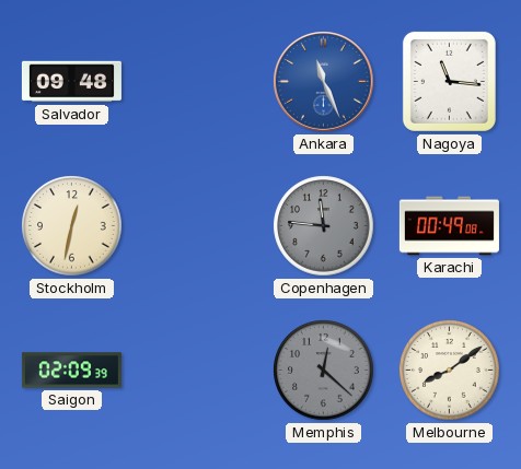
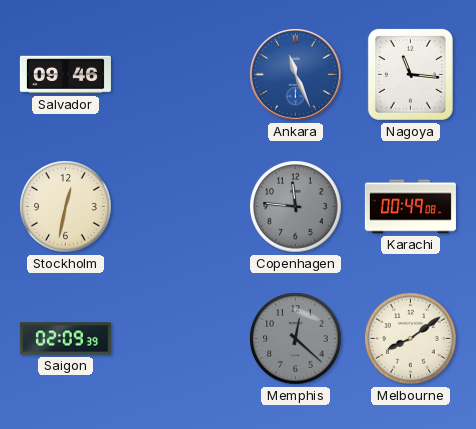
Salvador: 09:48 -> 09:46 (65, 75)
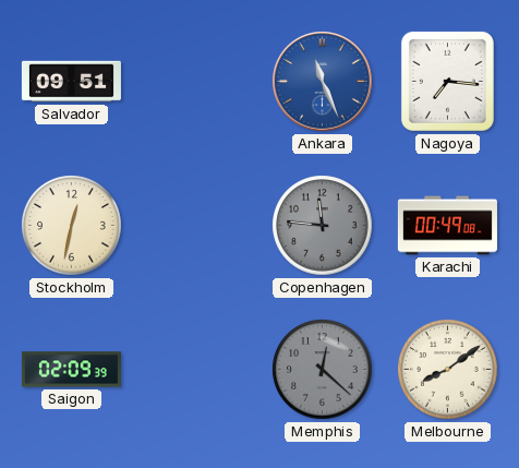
Salvador: 09:46 -> 09:51 (71, 82)
Nagoya: 11:16 -> 7:16 (447, 81)
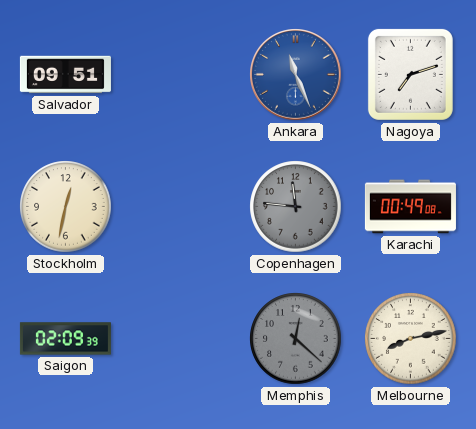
Nagoya: 7:16 -> 7:12 (410, 74)
Melbourne: 8:09 -> 8:13 (411, 339)
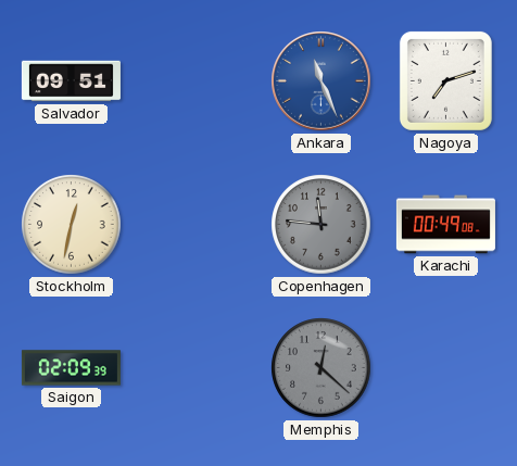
Melbourne: 8:13 -> none (411, 339)
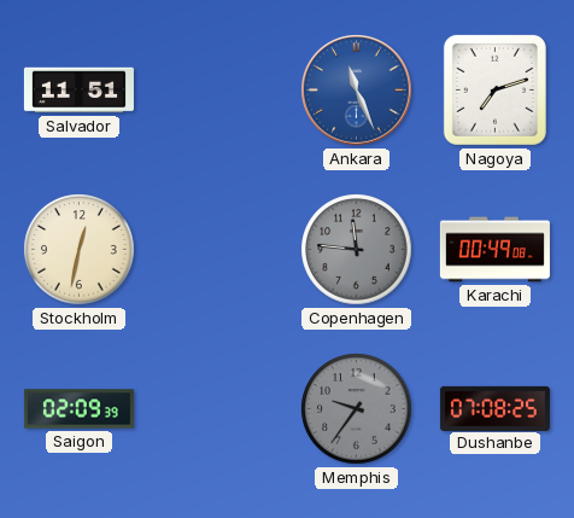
Salvador: 09:51 -> 11:51 (78, 91)
Memphis: 12:22 -> 9:36 (357, 409)
Dushanbe: none -> 07:08 (494, 408)
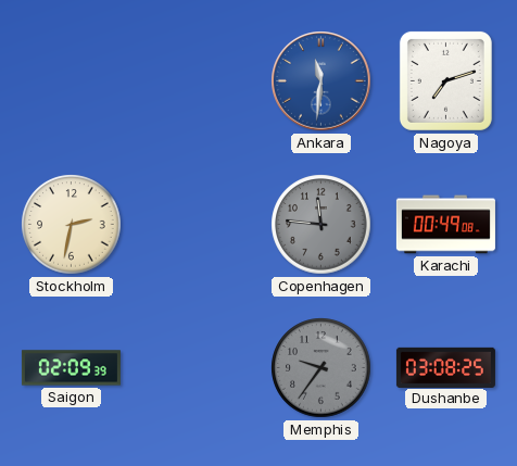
Salvador: 11:51 -> none (78, 91)
Ankara: 11:26 -> 11:31 (321, 81)
Stockholm: 12:32 -> 2:32 (72, 225)
Dushanbe: 07:08 -> 03:08 (445, 367)
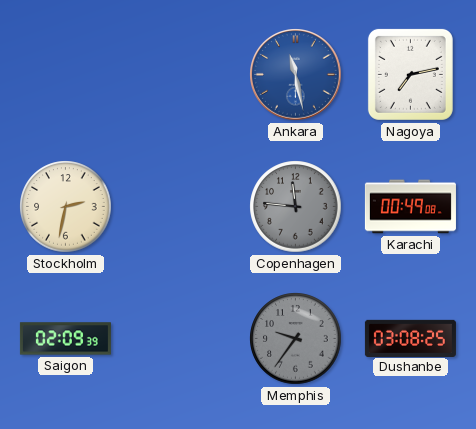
Ankara: 11:31 -> 11:28 (296, 75)
Nagoya: 7:12 -> 7:13 (410, 74)
